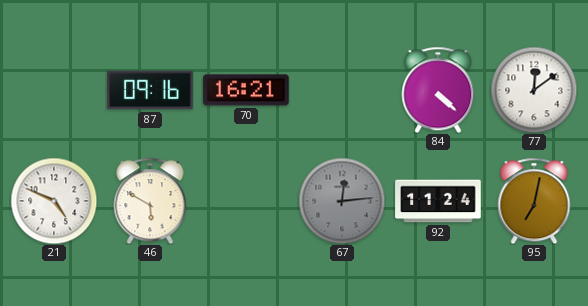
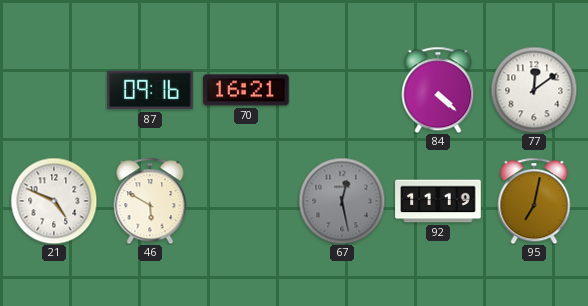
67: 12:14 -> 12:28 (342, 201)
92: 11:24 -> 11:19 (438, 201)
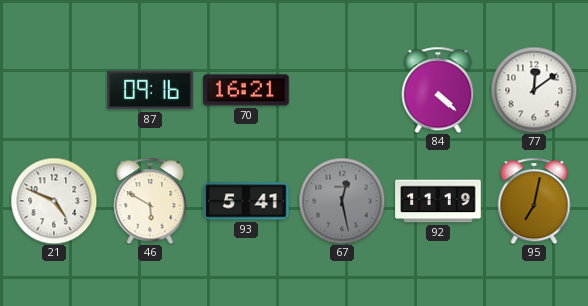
93: none -> 5:41 (246, 201)
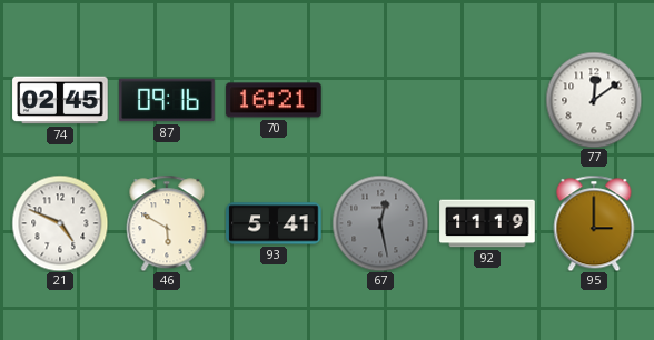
74: none -> 02:45 (60, 100)
84: 4:22 -> none (438, 90)
95: 7:02 -> 3:00 (594, 223)
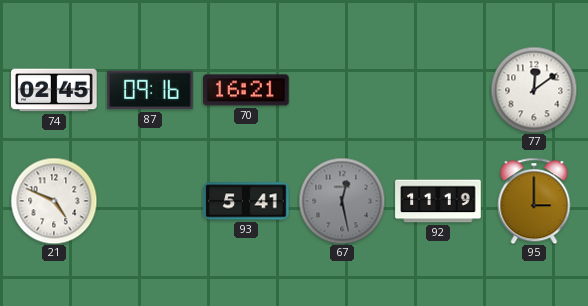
46: 5:50 -> none (167, 223)
